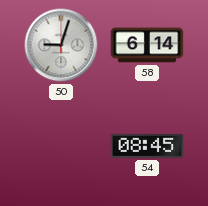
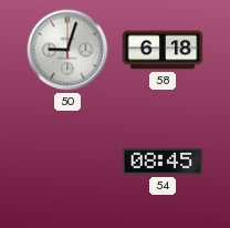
58: 6:14 -> 6:18 (163, 50)
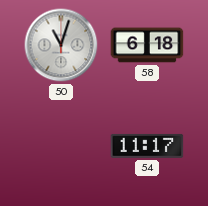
50: 9:03 -> 11:03 (61, 45)
54: 08:45 -> 11:17 (147, 146)
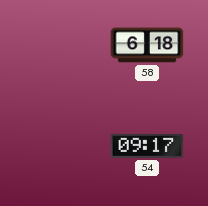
50: 11:03 -> none (61, 45)
54: 11:17 -> 09:17 (147, 146)
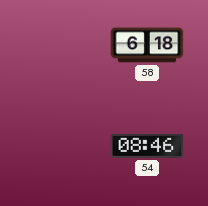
54: 09:17 -> 08:46 (147, 146)
